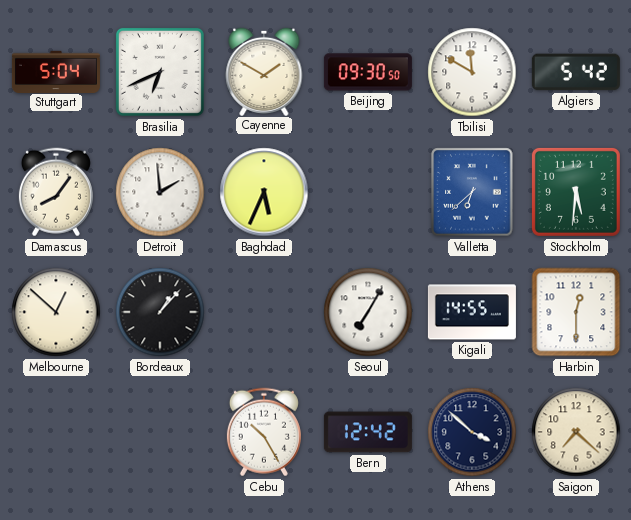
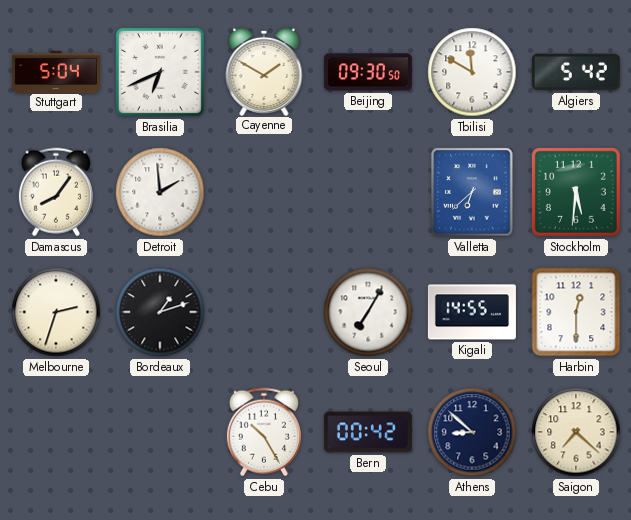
Baghdad: 5:34 -> none (264, 192)
Melbourne: 12:52 -> 2:33 (56, 312)
Bordeaux: 1:07 -> 1:12 (160, 312)
Bern: 12:42 -> 00:42 (368, 432)
Athens: 3:52 -> 8:52 (472, 432)
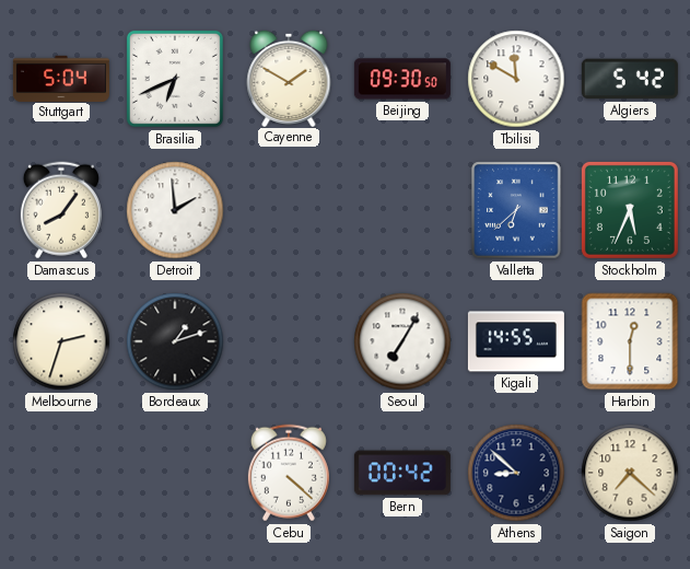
Stockholm: 5:31 -> 5:34 (630, 210)
Cebu: 10:25 -> 4:22 (289, 473)
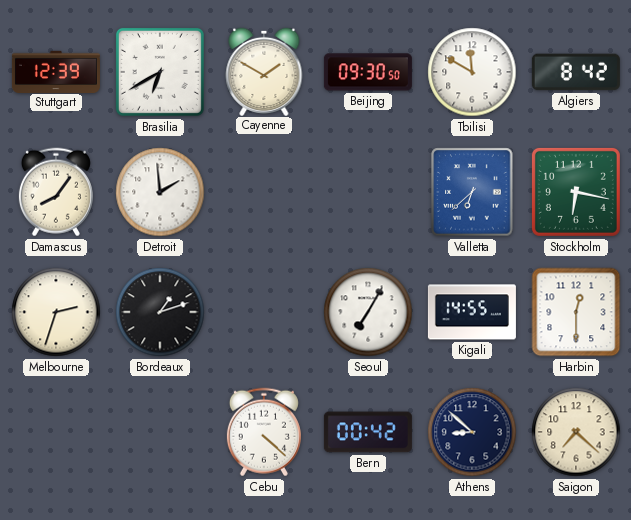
Stuttgart: 5:04 -> 12:39 (56, 71)
Brasilia: 6:41 -> 6:40 (160, 72)
Algiers: 5:42 -> 8:42 (576, 72)
Stockholm: 5:34 -> 6:17 (576, 192)
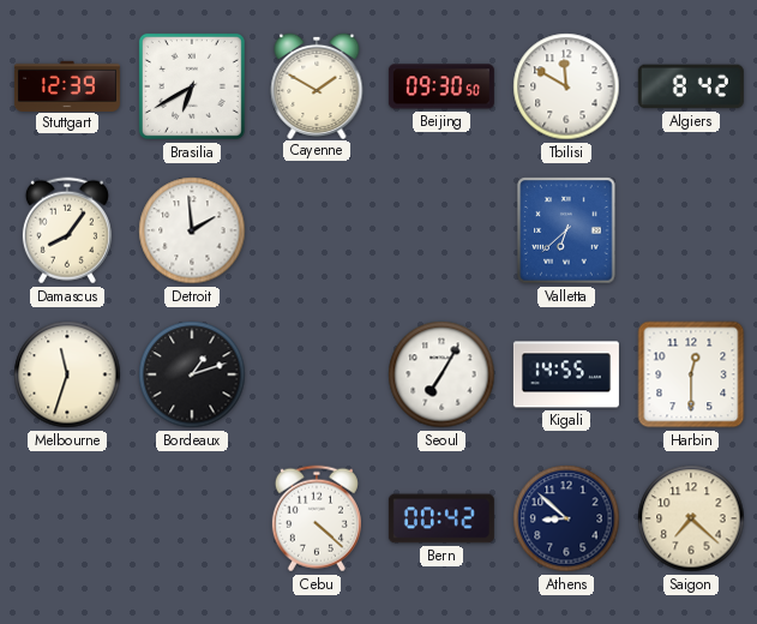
Stockholm: 6:17 -> none (576, 192)
Melbourne: 2:33 -> 11:33 (67, 374)
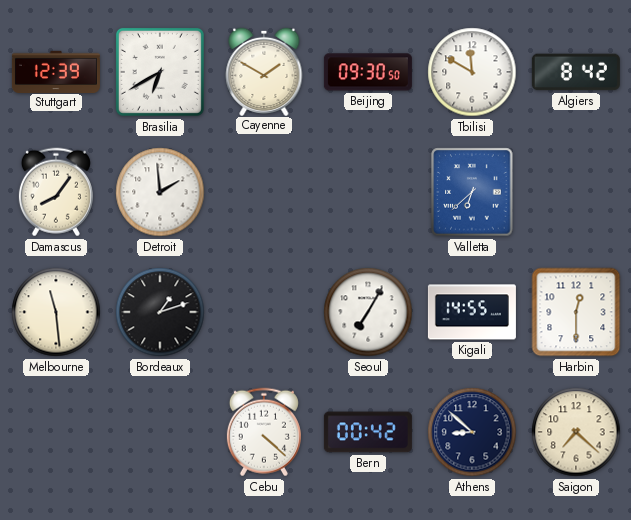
Melbourne: 11:33 -> 11:29 (56, 312)
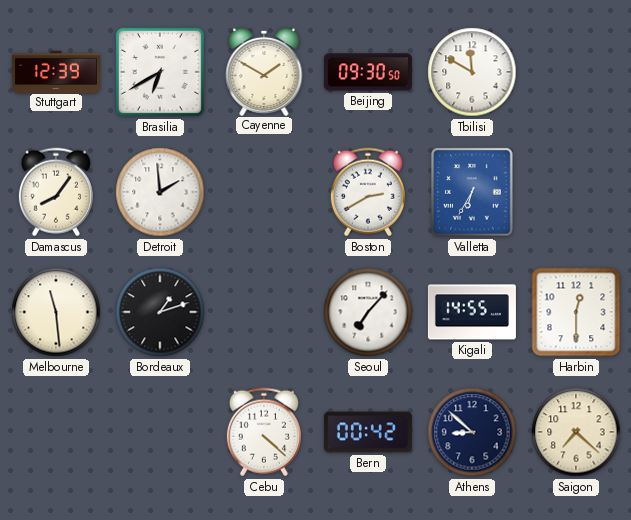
Algiers: 8:42 -> none (576, 72)
Boston: none -> 2:40 (368, 192)
Valletta: 6:38 -> 6:35 (472, 192)
Seoul: 7:05 -> 7:07 (368, 312)
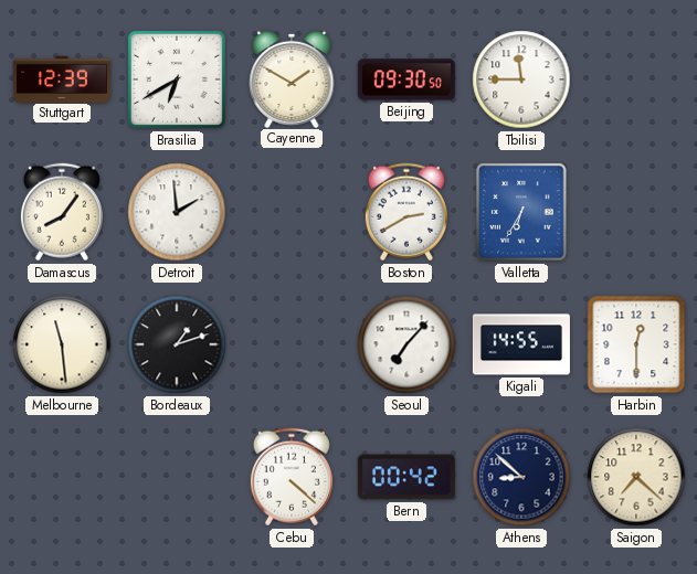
Tbilisi: 11:50 -> 11:45 (521, 79)
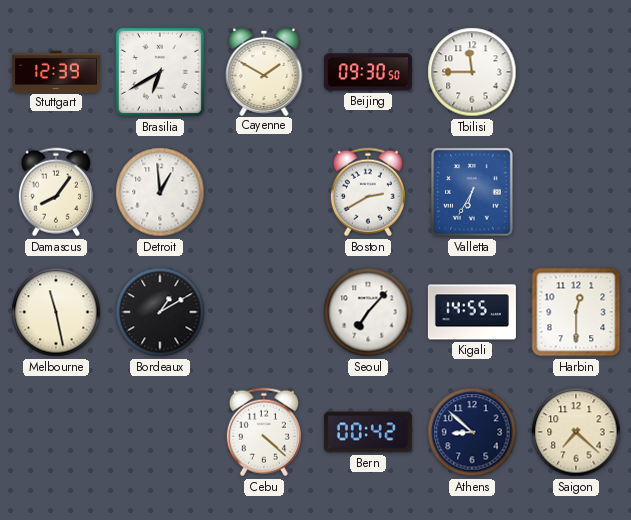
Detroit: 1:59 -> 12:59 (160, 192)
Melbourne: 11:29 -> 11:28 (56, 312)
Bordeaux: 1:12 -> 1:10 (160, 312)
